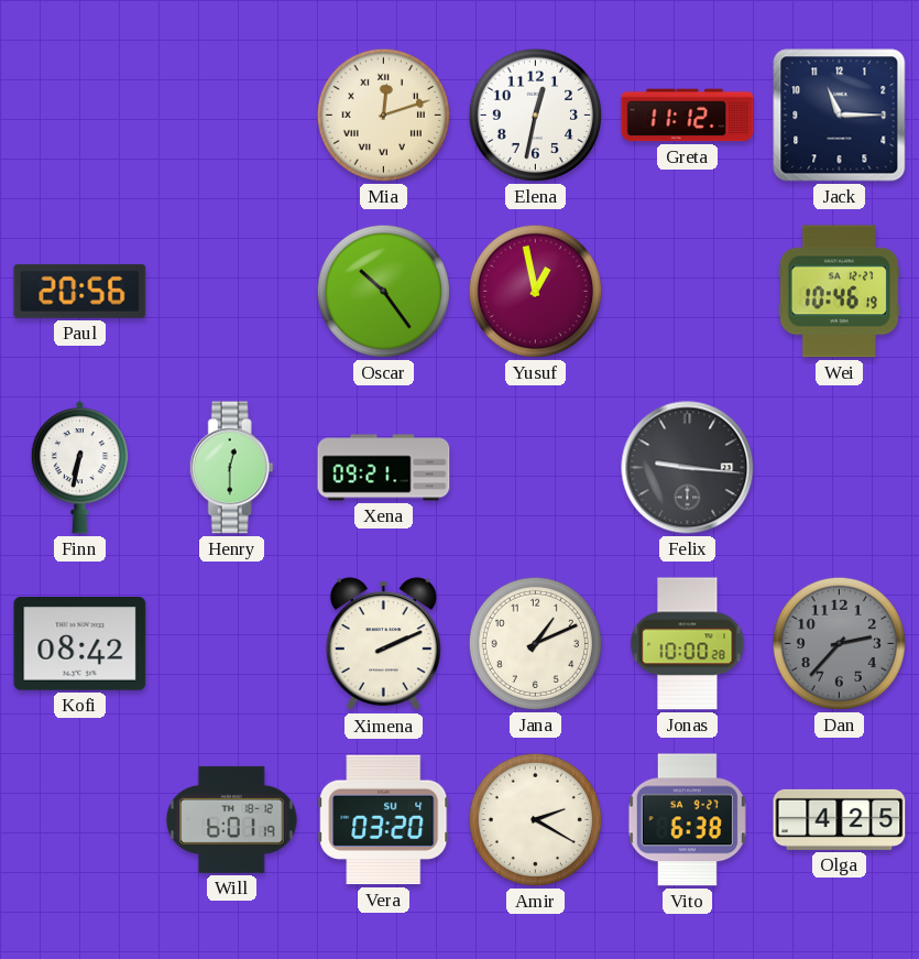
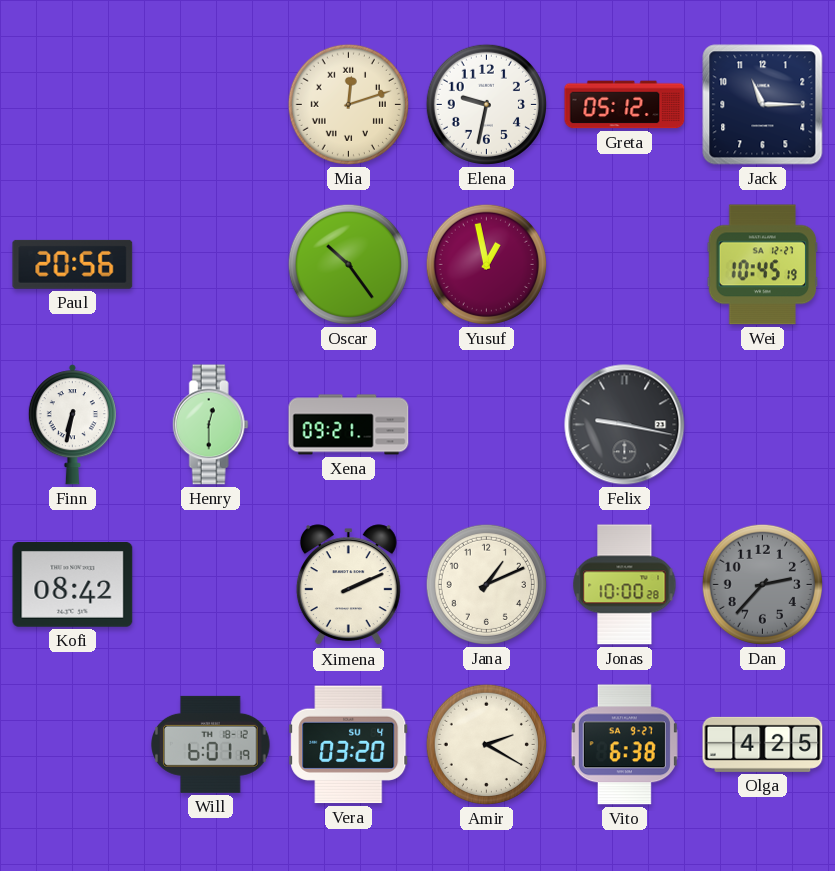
Elena: 12:32 -> 9:32 (486, 104)
Greta: 11:12 -> 05:12 (625, 105)
Wei: 10:46 -> 10:45 (763, 265)
Felix: 9:16 -> 9:17 (625, 425)
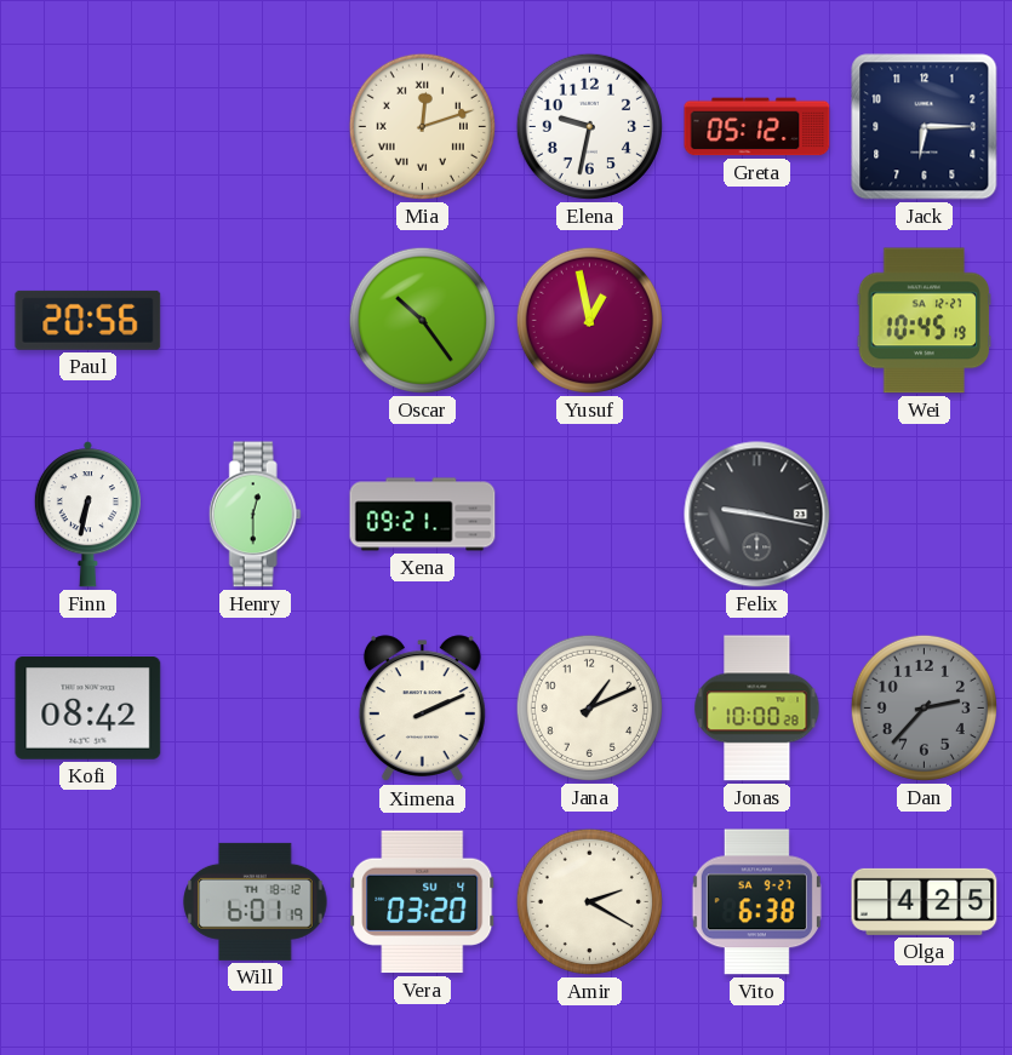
Jack: 11:15 -> 6:15 (925, 127)
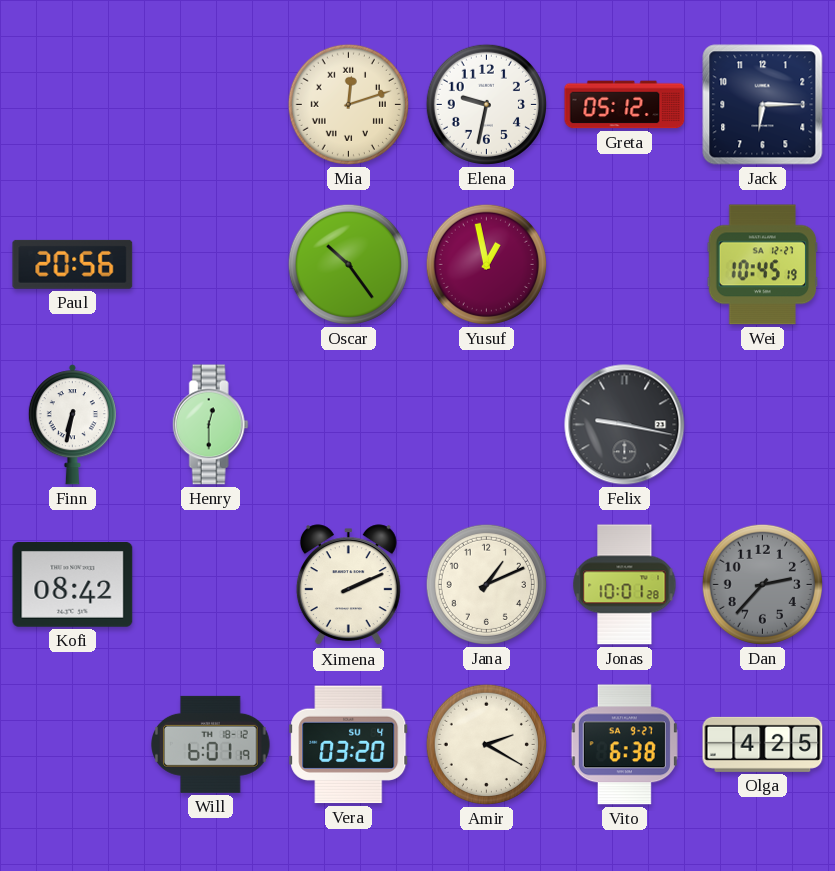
Xena: 09:21 -> none (423, 515)
Jonas: 10:00 -> 10:01 (625, 585)
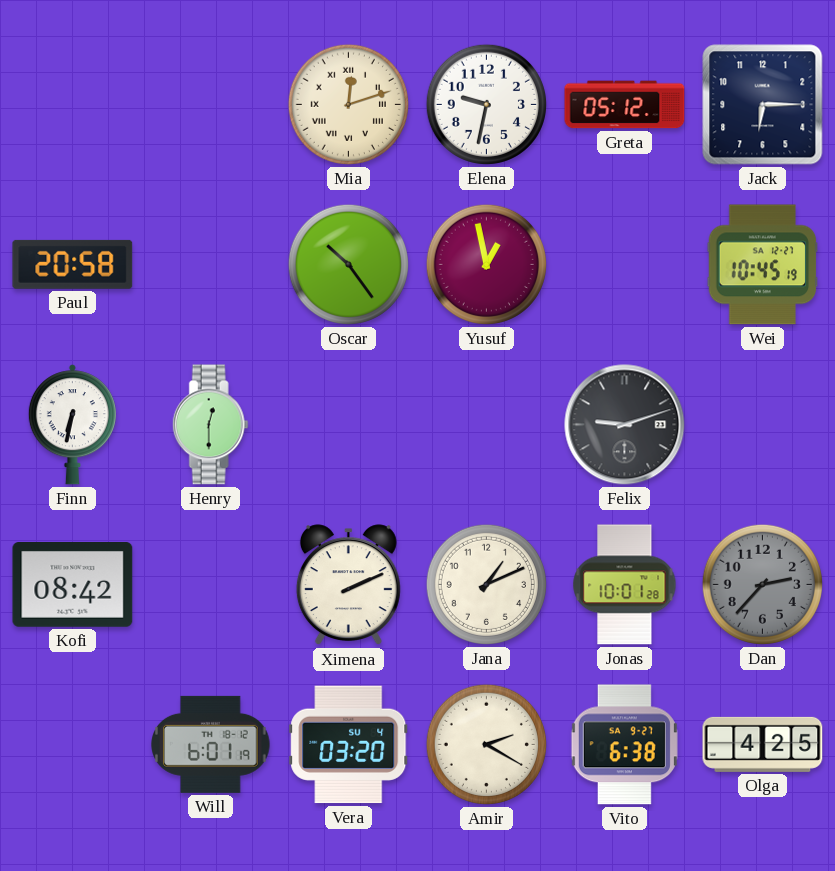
Paul: 20:56 -> 20:58 (73, 264)
Felix: 9:17 -> 9:12 (625, 425)
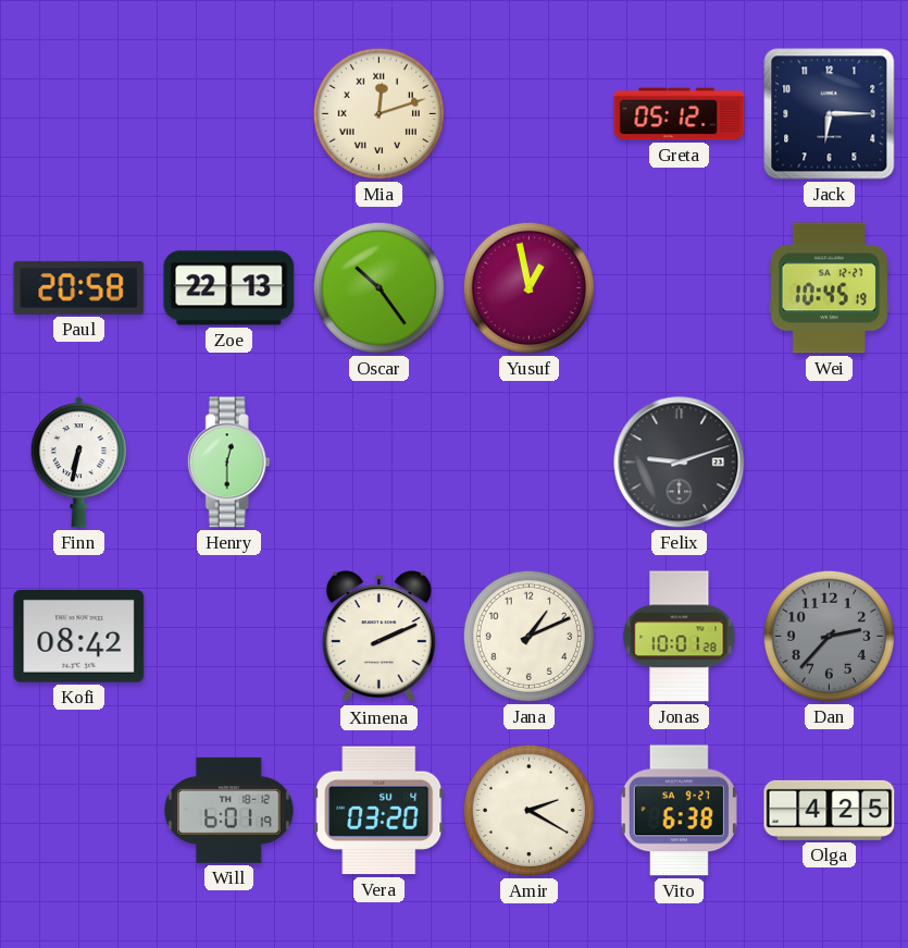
Elena: 9:32 -> none (486, 104)
Zoe: none -> 22:13 (229, 288)
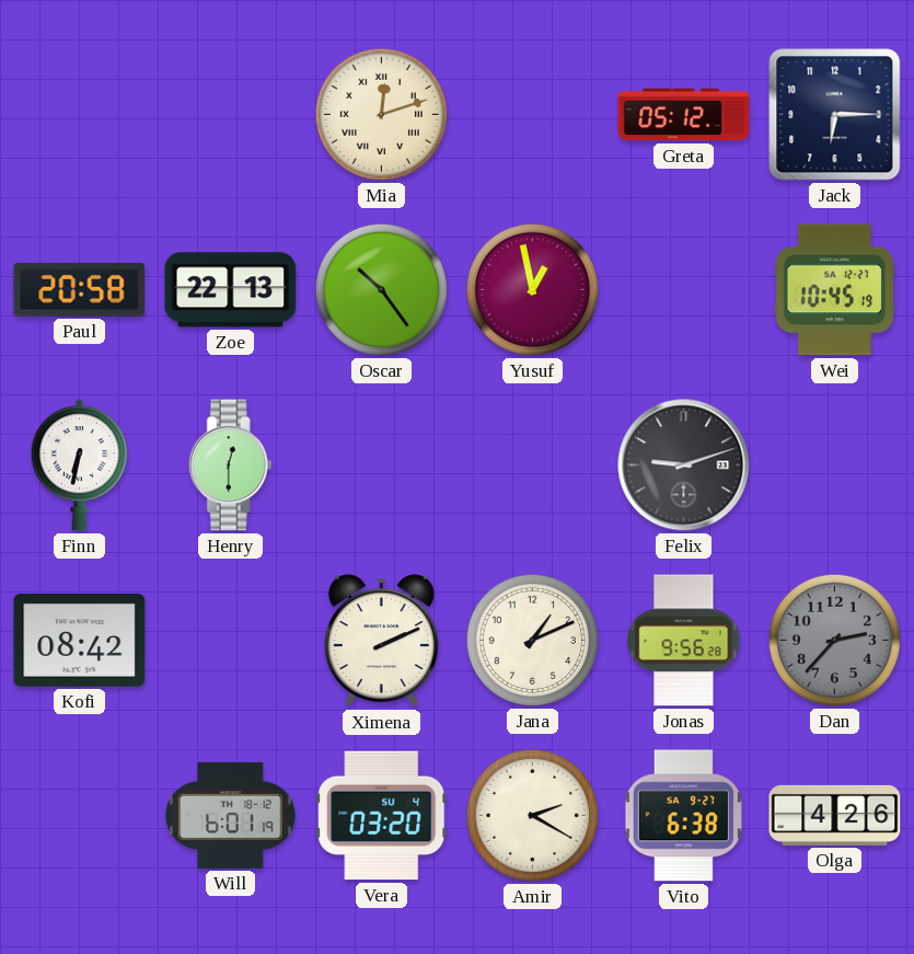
Jonas: 10:01 -> 9:56 (684, 641)
Olga: 4:25 -> 4:26 (835, 815)
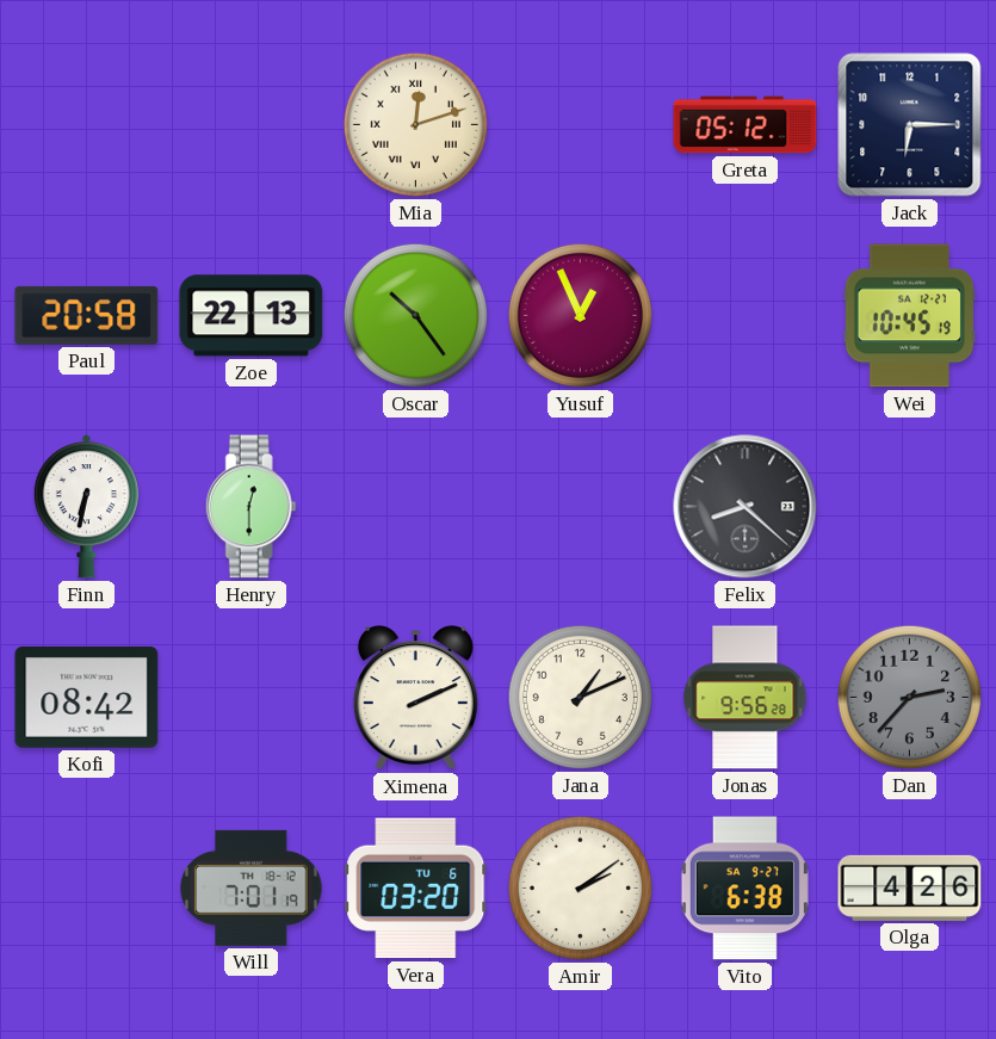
Yusuf: 12:58 -> 12:56 (580, 315)
Felix: 9:12 -> 8:22 (746, 507)
Will: 6:01 -> 7:01 (252, 888)
Vera date: SU 4 -> TU 6 (416, 889)
Amir: 2:20 -> 2:09 (580, 888)
